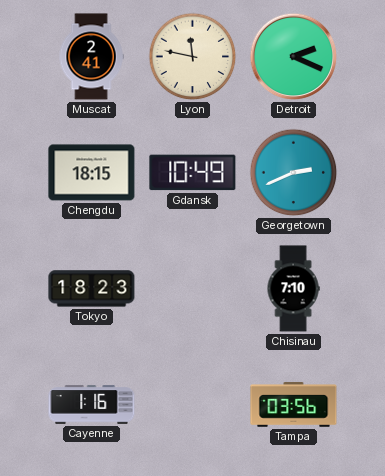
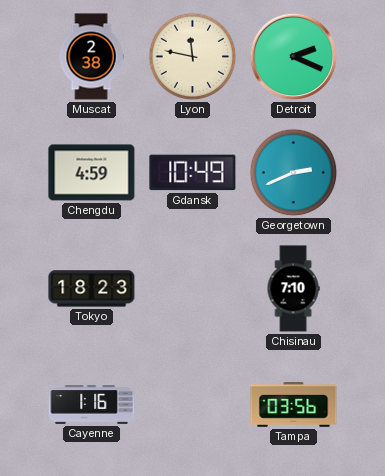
Muscat: 2:41 -> 2:38 (91, 57)
Chengdu: 18:15 -> 4:59 (92, 173)
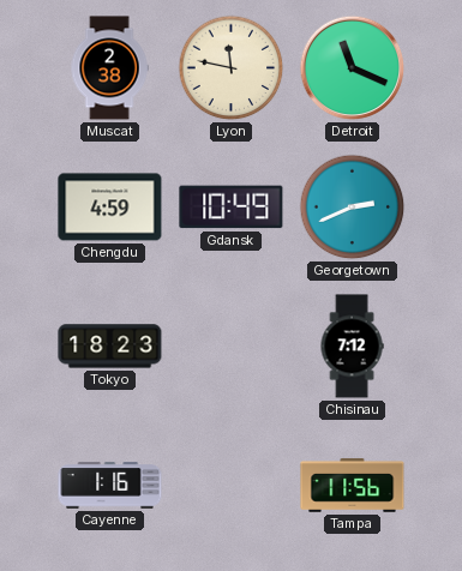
Detroit: 2:19 -> 11:19 (353, 68)
Chisinau: 7:10 -> 7:12 (352, 347)
Tampa: 03:56 -> 11:56 (353, 486)
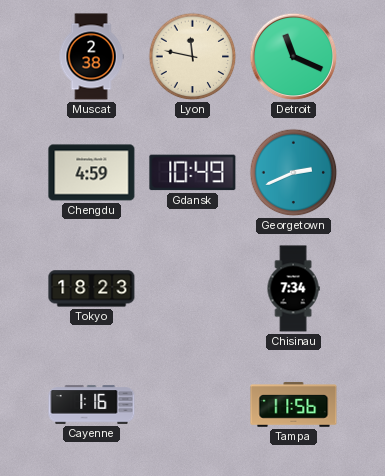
Chisinau: 7:12 -> 7:34 (293, 289)
